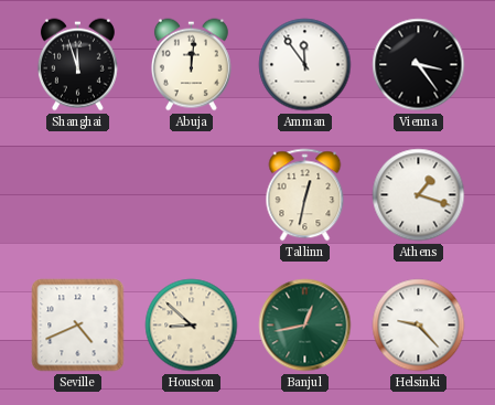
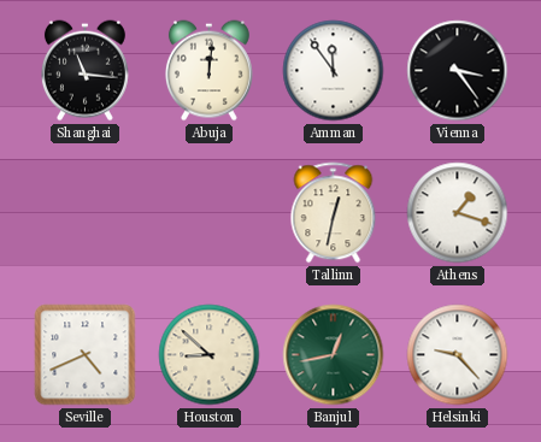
Shanghai: 11:57 -> 11:16 (84, 71)
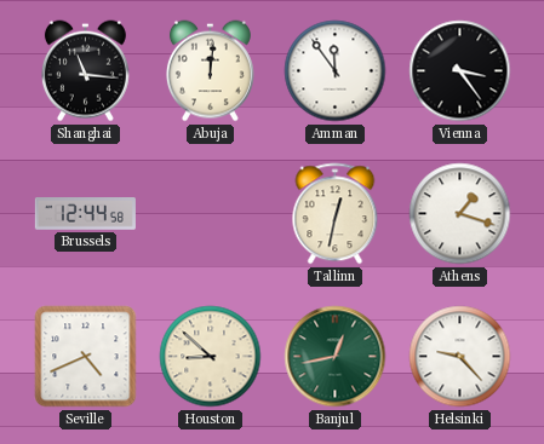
Brussels: none -> 12:44 (85, 214)
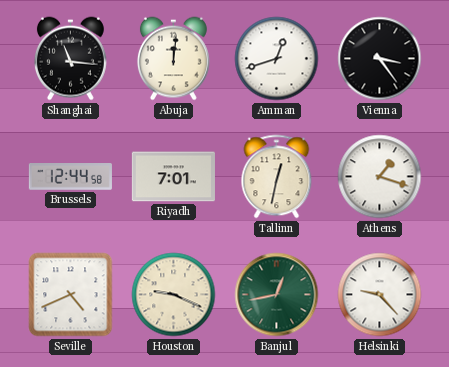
Amman: 11:54 -> 12:42 (277, 59)
Riyadh: none -> 7:01 (173, 177)
Houston: 8:52 -> 9:19 (174, 295)
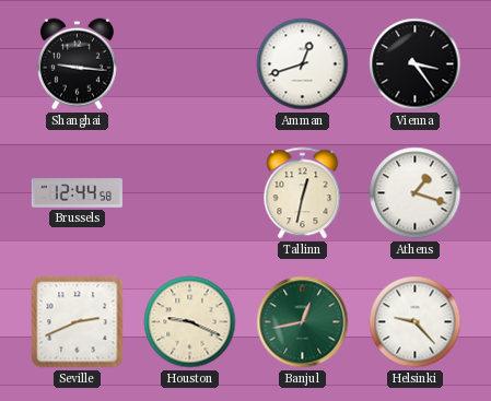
Shanghai: 11:16 -> 9:16 (77, 64)
Abuja: 12:01 -> none (173, 59)
Riyadh: 7:01 -> none (173, 177)
Seville: 4:41 -> 2:41 (78, 322)
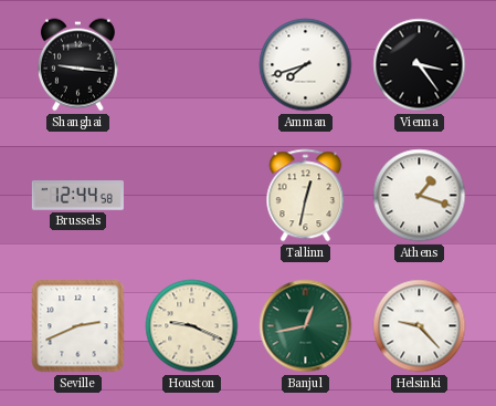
Amman: 12:42 -> 7:42 (306, 65)
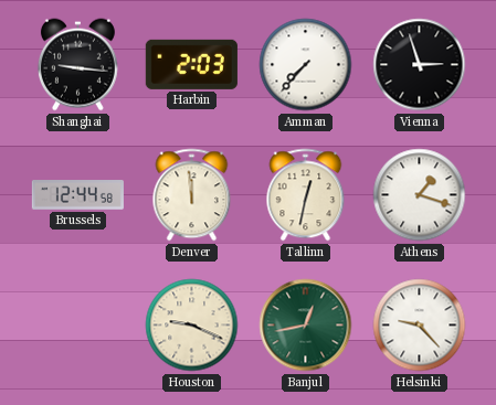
Harbin: none -> 2:03 (191, 64)
Amman: 7:42 -> 7:37 (306, 65)
Vienna: 3:24 -> 2:57 (420, 65)
Denver: none -> 11:59 (192, 195)
Seville: 2:41 -> none (78, 326)
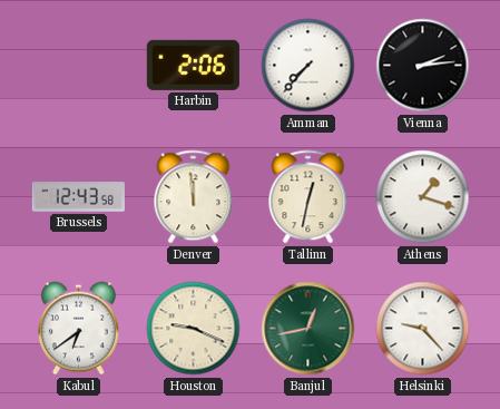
Shanghai: 9:16 -> none (77, 65)
Harbin: 2:03 -> 2:06 (193, 65)
Vienna: 2:57 -> 2:14 (423, 66)
Brussels: 12:44 -> 12:43 (78, 197)
Kabul: none -> 6:39 (78, 329)
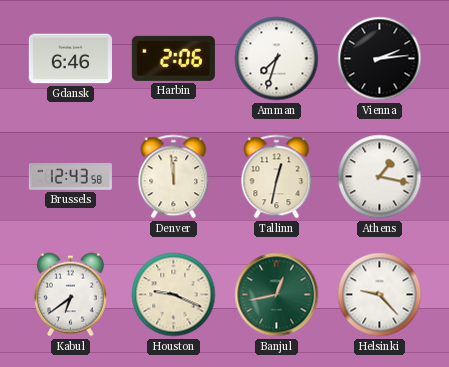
Gdansk: none -> 6:46 (70, 59)
Amman: 7:37 -> 7:33 (277, 59)
Athens: 1:18 -> 1:17 (380, 177)
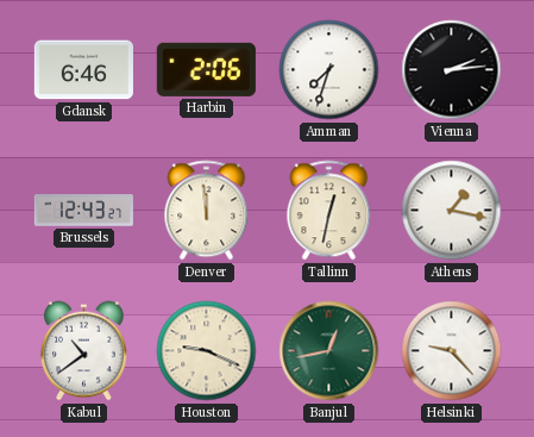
Brussels: 12:43:58 -> 12:43:27 (83, 211)
Kabul: 6:39 -> 10:39 (83, 351)
